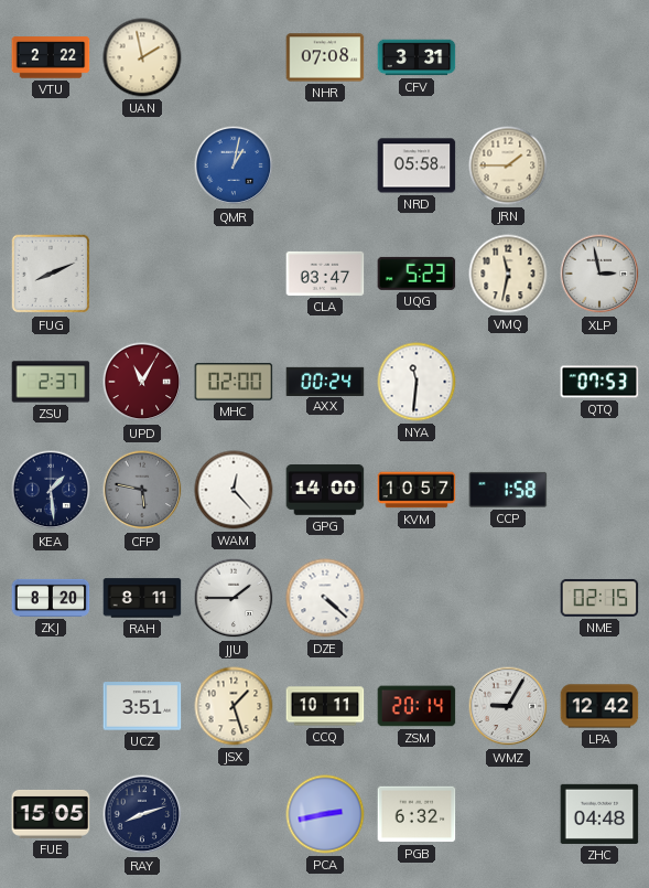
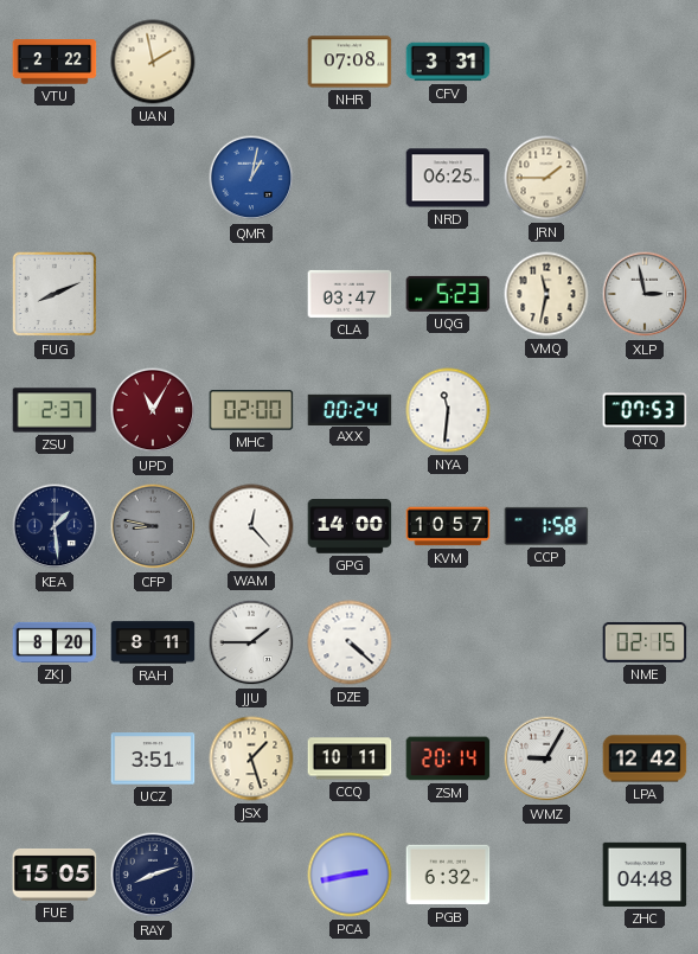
NRD: 05:58 -> 06:25 (448, 178)
CFP: 5:47 -> 8:47 (153, 526)
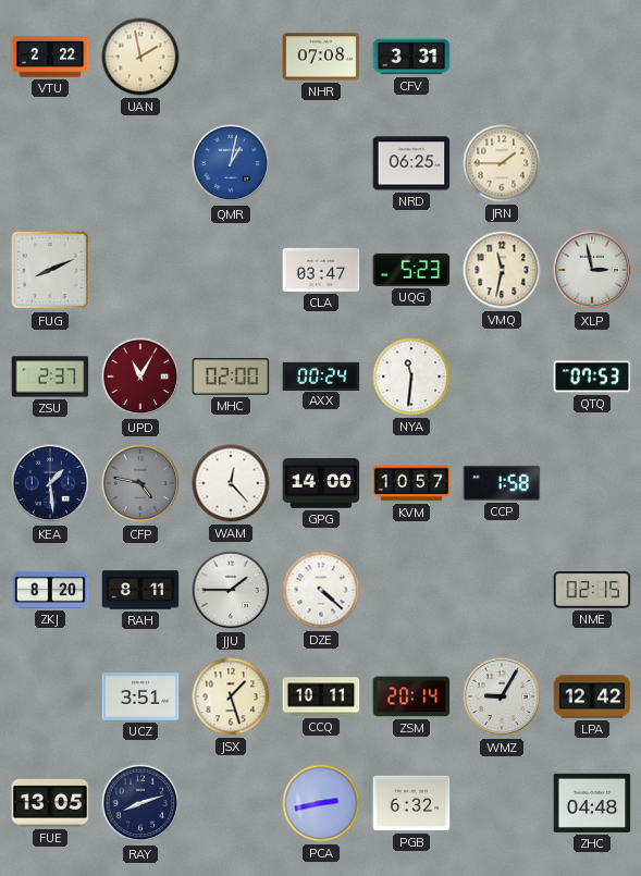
CFP: 8:47 -> 4:47 (140, 483)
FUE: 15:05 -> 13:05 (50, 803)
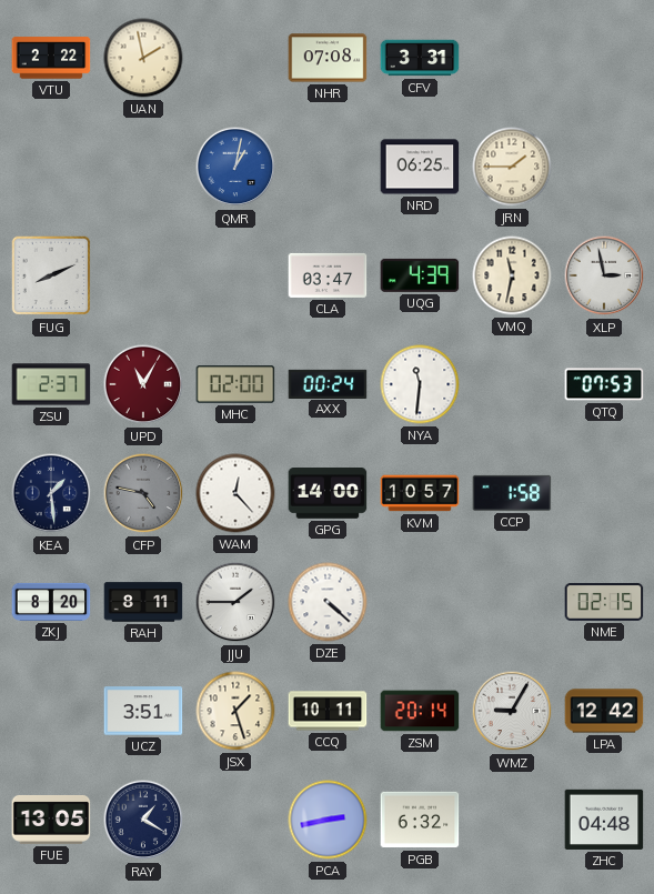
UQG: 5:23 -> 4:39 (420, 275)
RAY: 8:12 -> 1:20 (143, 820)
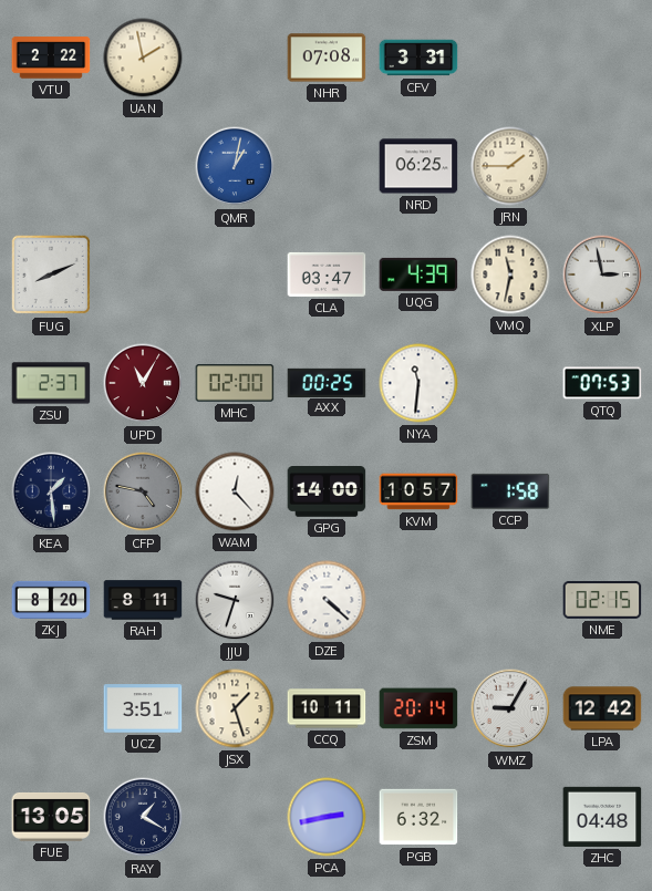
AXX: 00:24 -> 00:25 (327, 382)
JJU: 1:45 -> 9:33 (235, 600)
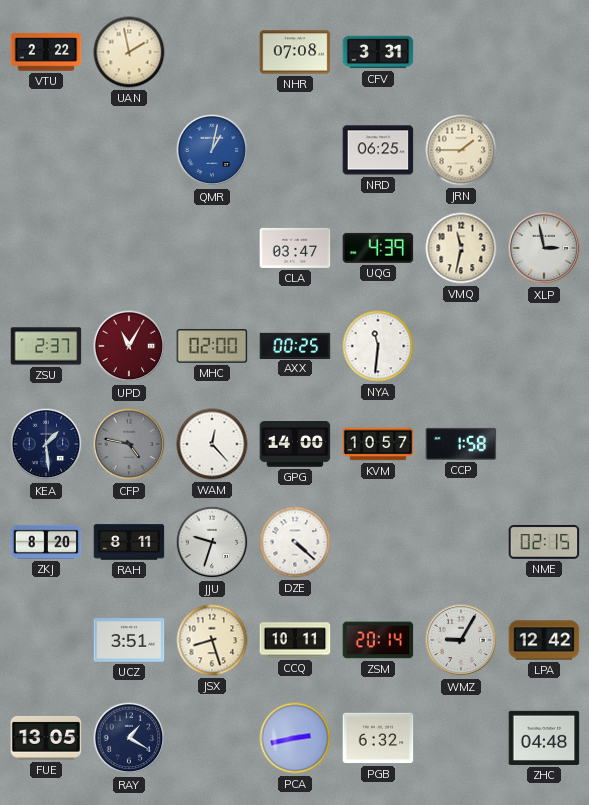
FUG: 8:11 -> none (51, 274)
QTQ: 07:53 -> none (602, 383)
JSX: 1:27 -> 8:27 (212, 640)
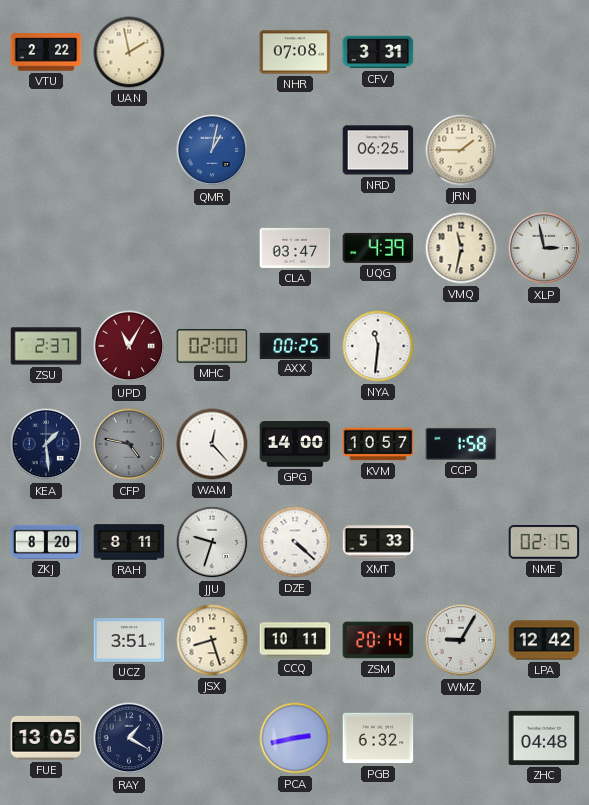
XMT: none -> 5:33 (378, 542)
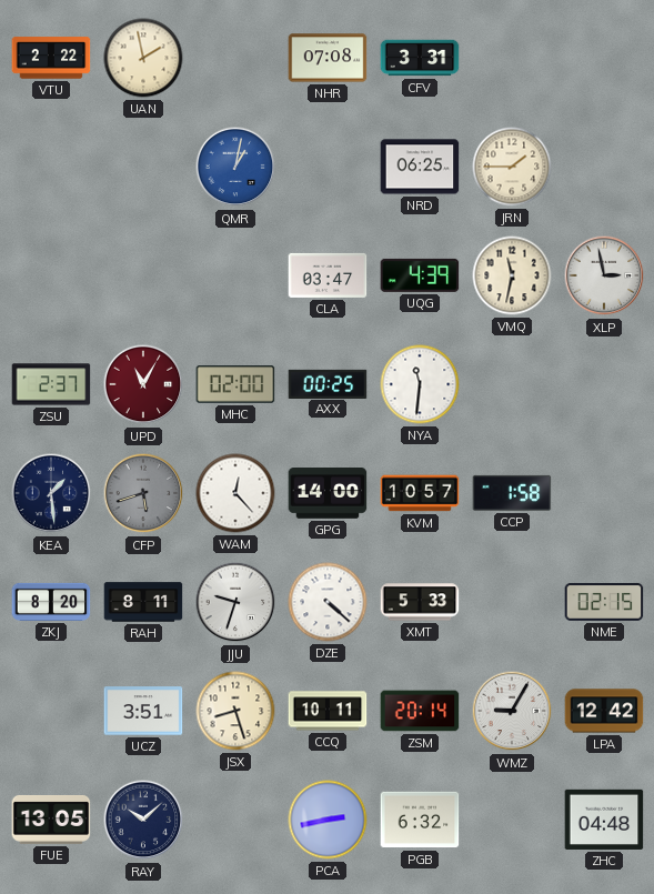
CFP: 4:47 -> 5:42 (143, 493)
RAY: 1:20 -> 10:08 (143, 820)
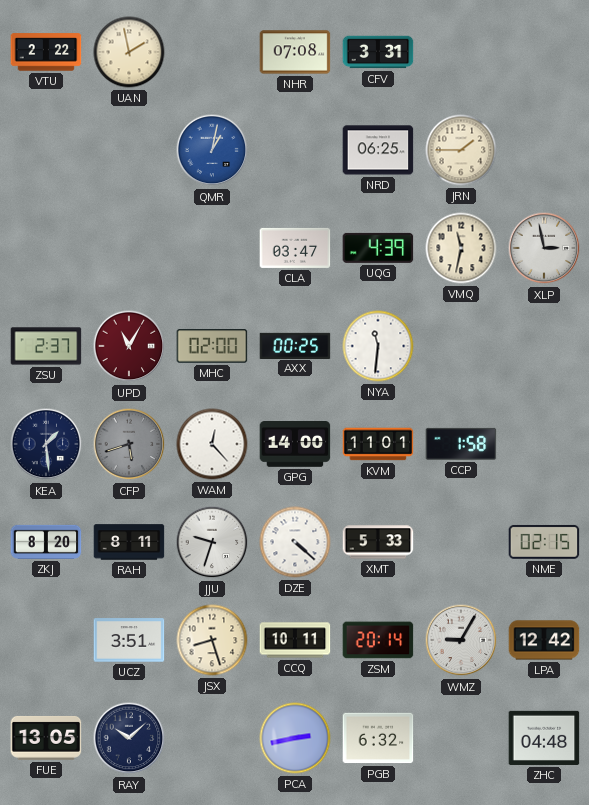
KVM: 10:57 -> 11:01 (378, 444)
